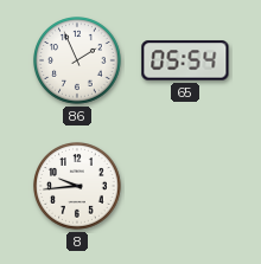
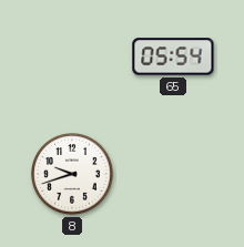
86: 1:56 -> none (78, 62)
8: 9:44 -> 9:42 (73, 175)
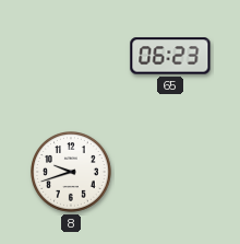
65: 05:54 -> 06:23 (170, 56)
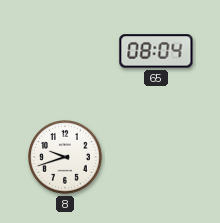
65: 06:23 -> 08:04 (156, 51)
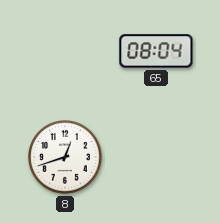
8: 9:42 -> 12:42 (66, 158)
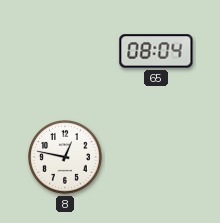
8: 12:42 -> 12:47 (66, 158)
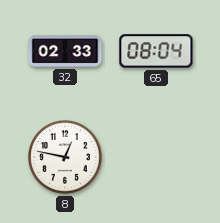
32: none -> 02:33 (65, 51)
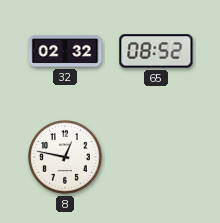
32: 02:33 -> 02:32 (65, 51)
65: 08:04 -> 08:52 (156, 51)
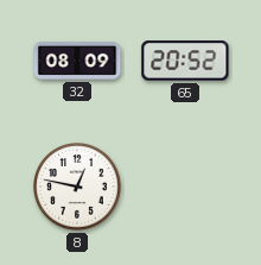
32: 02:32 -> 08:09 (77, 61)
65: 08:52 -> 20:52 (185, 61)
